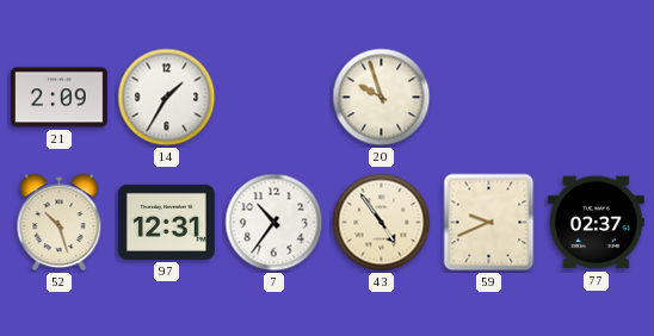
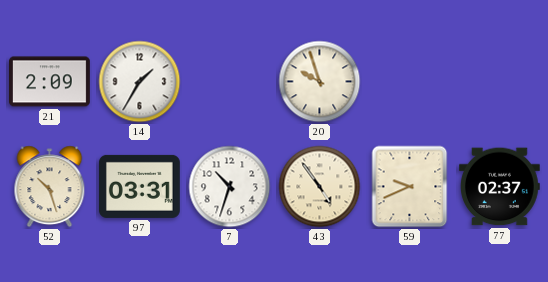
97: 12:31 -> 03:31 (139, 186)
7: 10:36 -> 10:33 (230, 187)
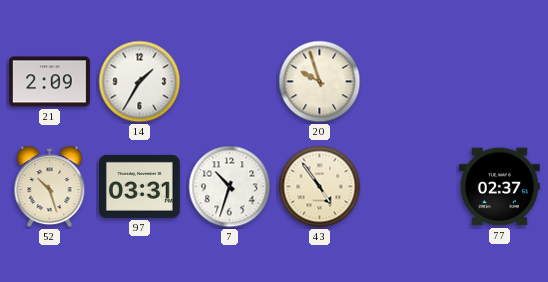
59: 9:41 -> none (410, 187)
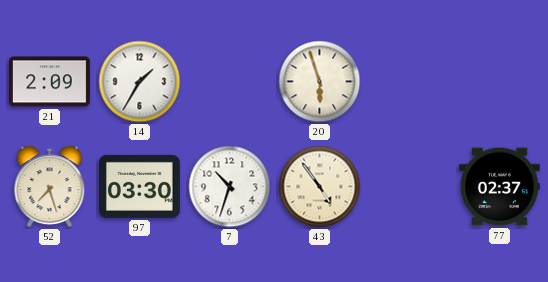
20: 9:57 -> 5:57 (320, 82)
52: 10:27 -> 7:27 (50, 187)
97: 03:31 -> 03:30 (139, 186)
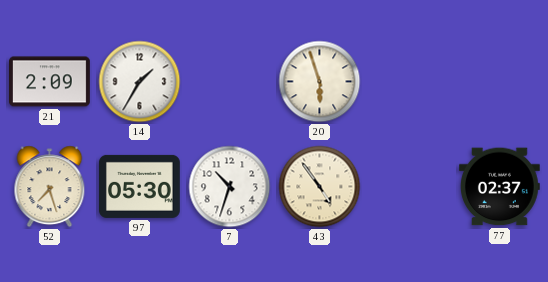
97: 03:30 -> 05:30 (139, 186)
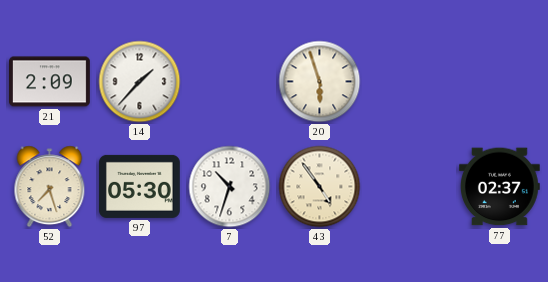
14: 1:35 -> 1:37 (140, 82)
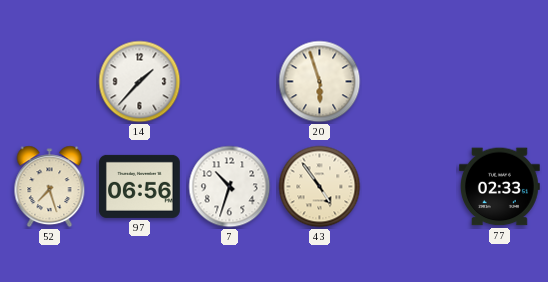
21: 2:09 -> none (50, 82)
97: 05:30 -> 06:56 (139, 186)
77: 02:37 -> 02:33 (499, 187)
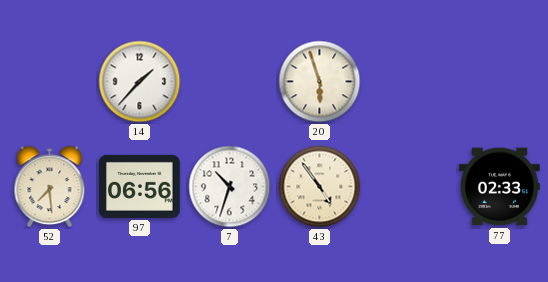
52: 7:27 -> 7:29 (50, 187)
